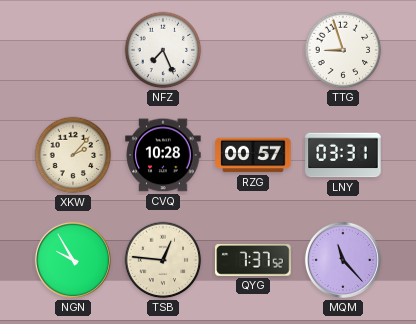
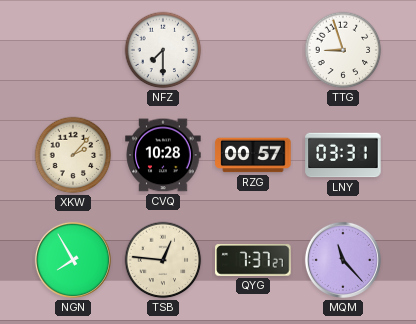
NFZ: 7:26 -> 7:30 (163, 50)
NGN: 9:55 -> 7:55 (73, 260)
QYG: 7:37:52 -> 7:37:27 (253, 261)
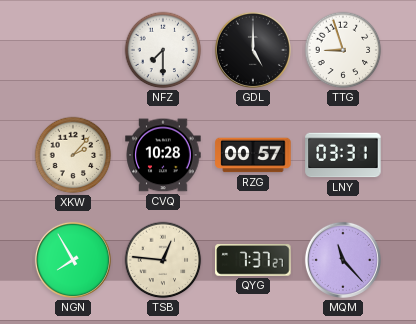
GDL: none -> 5:00 (253, 50)
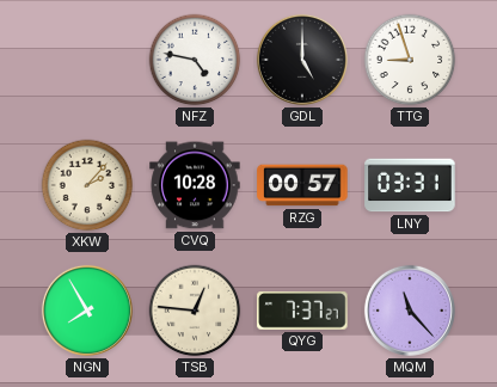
NFZ: 7:30 -> 4:47 (195, 60)
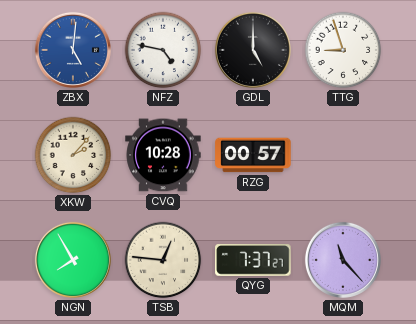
ZBX: none -> 5:01 (73, 50)
LNY: 03:31 -> none (410, 185)
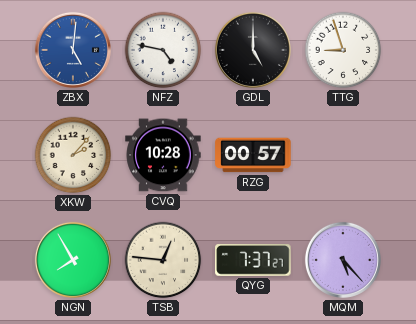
MQM: 11:23 -> 5:23 (343, 260)
